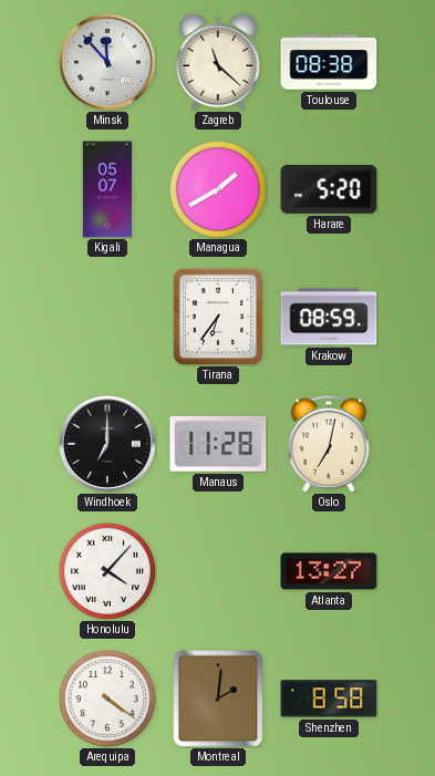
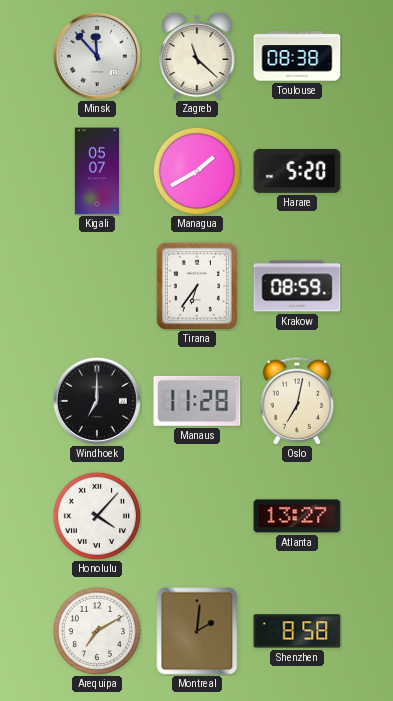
Arequipa: 4:21 -> 7:10 (97, 631)
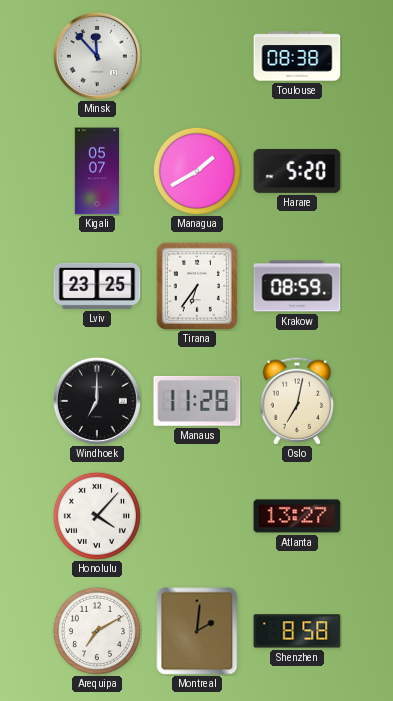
Zagreb: 11:22 -> none (197, 56)
Lviv: none -> 23:25 (97, 286)
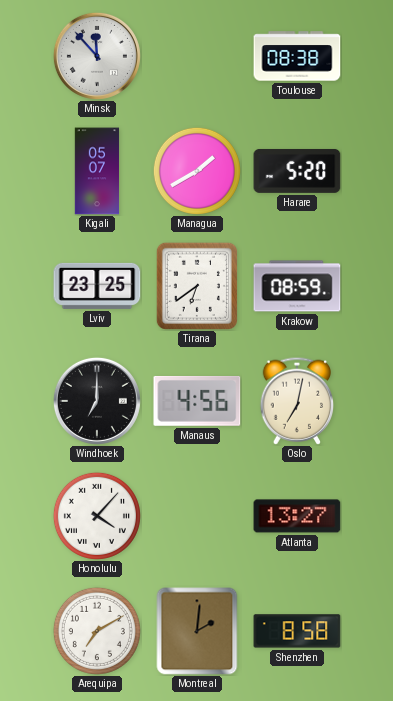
Tirana: 6:36 -> 6:39 (197, 286)
Manaus: 11:28 -> 4:56 (197, 401)
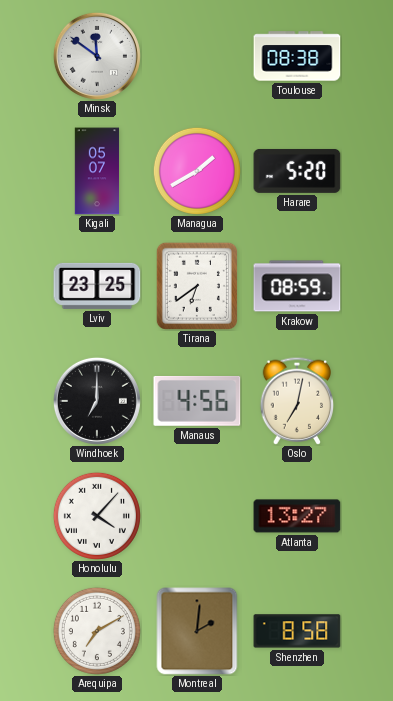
Minsk: 11:53 -> 11:51 (97, 56)
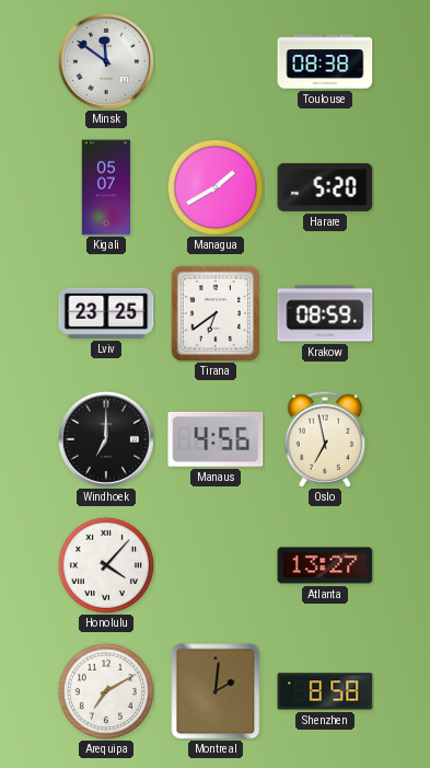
Oslo: 7:02 -> 6:58 (325, 439)
